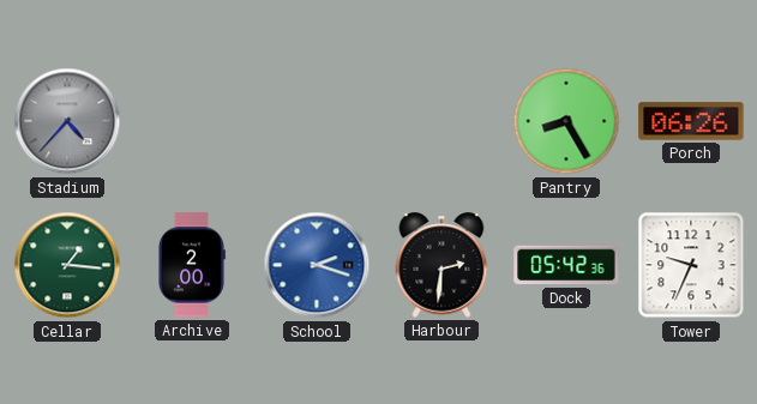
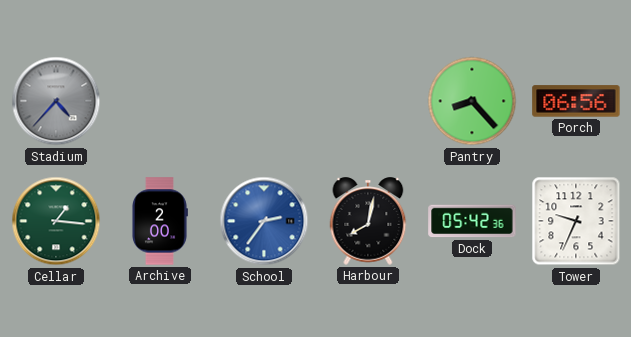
Pantry: 8:25 -> 8:23 (472, 101)
Porch: 06:26 -> 06:56 (576, 101)
School: 2:18 -> 2:36 (264, 221)
Harbour: 2:31 -> 8:02 (368, 221)
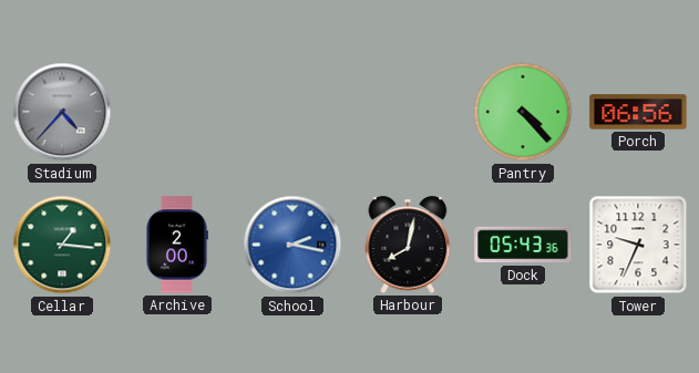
Pantry: 8:23 -> 4:23 (523, 112)
School: 2:36 -> 2:17 (292, 245)
Dock: 05:42 -> 05:43 (523, 245)
